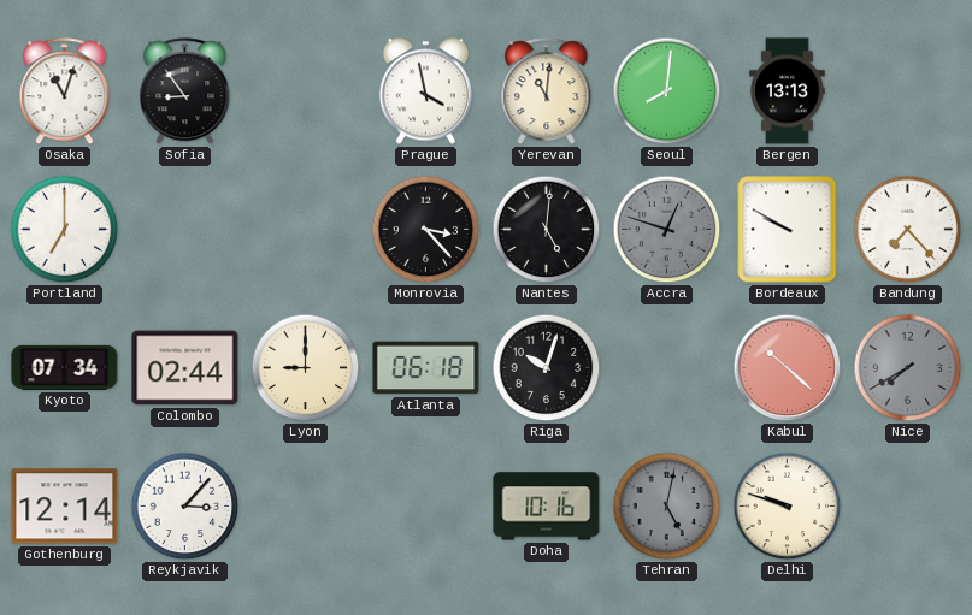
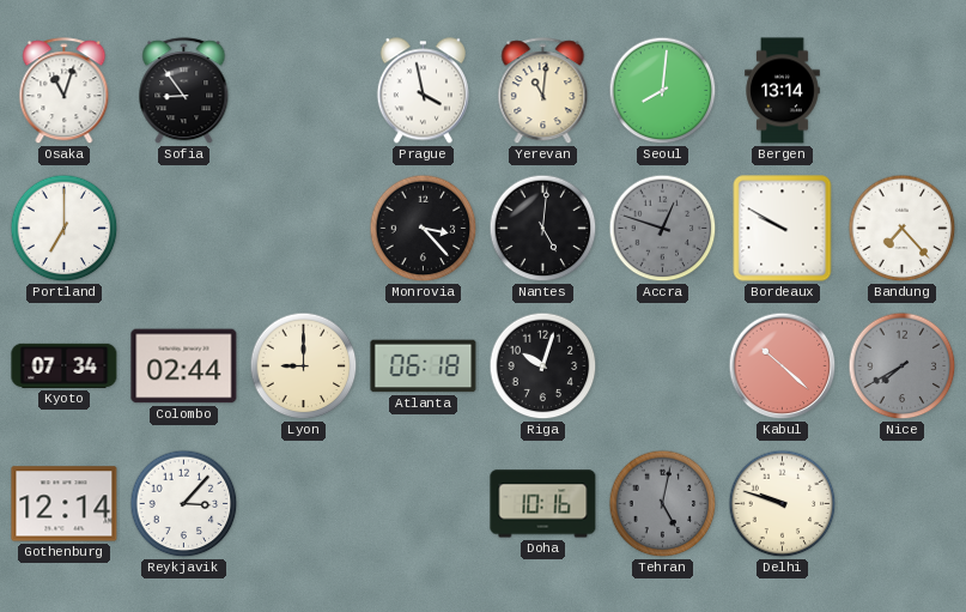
Bergen: 13:13 -> 13:14 (783, 91)
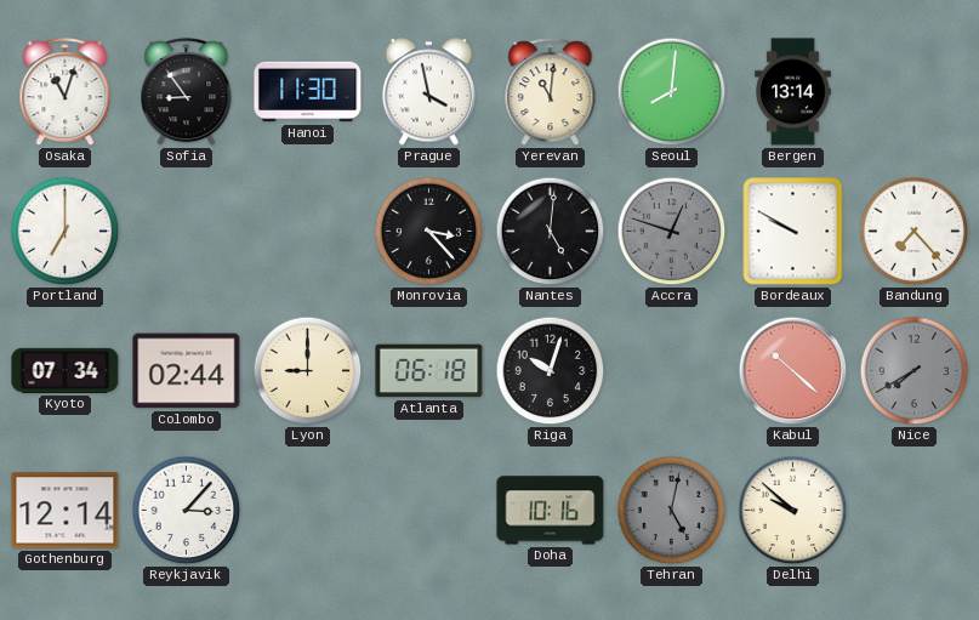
Hanoi: none -> 11:30 (308, 92)
Delhi: 9:48 -> 9:52 (793, 511)
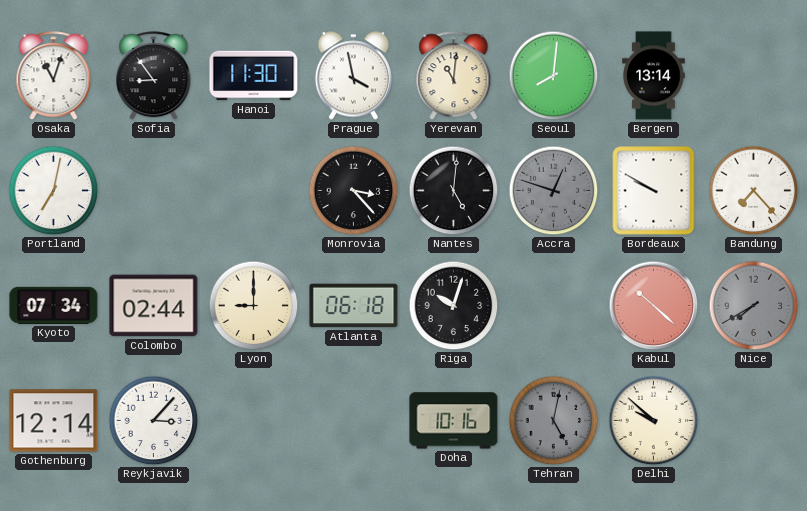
Portland: 7:00 -> 7:02 (54, 191)
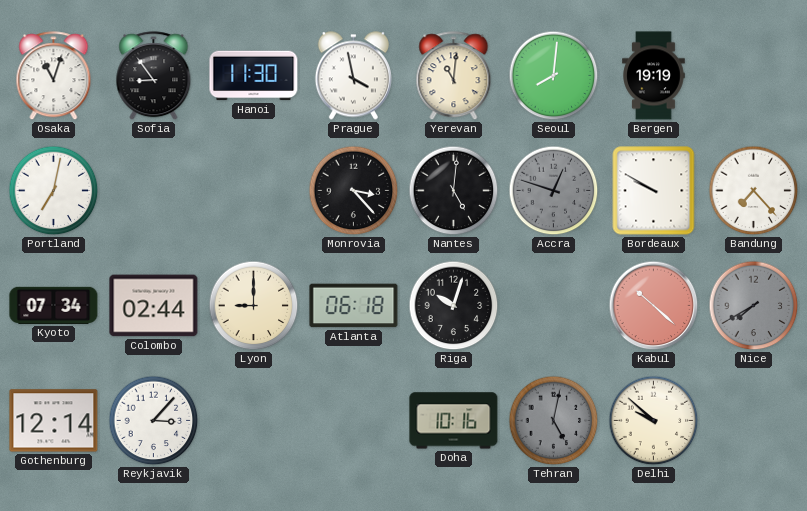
Bergen: 13:14 -> 19:19 (654, 76)
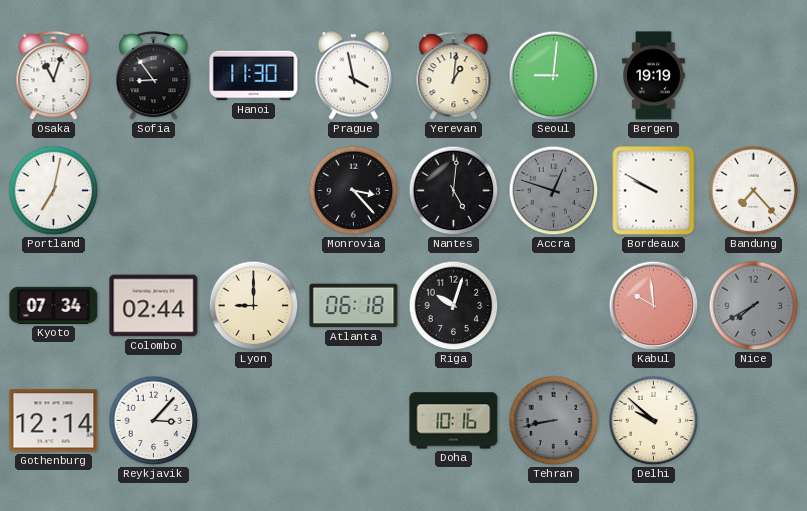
Yerevan: 11:01 -> 1:01 (454, 76)
Seoul: 8:01 -> 9:01 (554, 76)
Kabul: 10:22 -> 9:59 (654, 306)
Tehran: 5:02 -> 8:43 (554, 421)
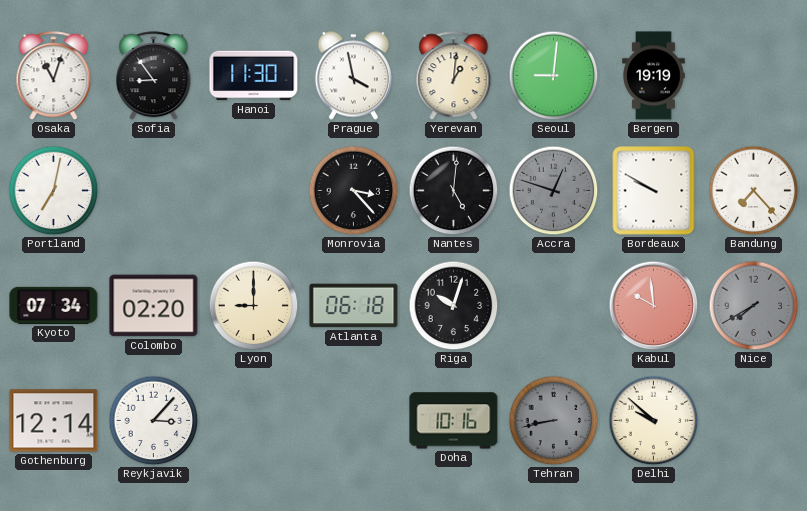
Colombo: 02:44 -> 02:20 (154, 306)
